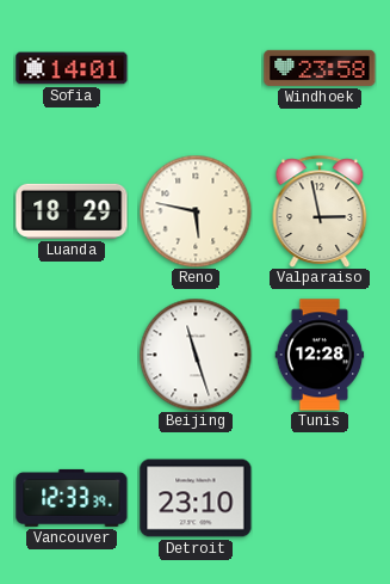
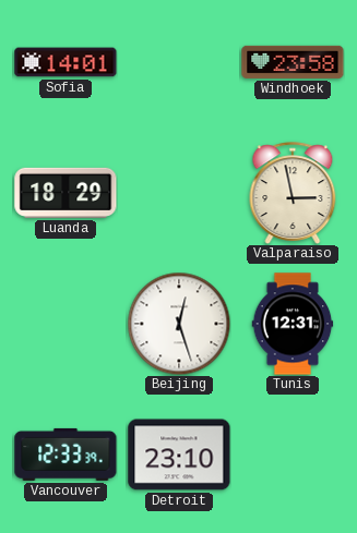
Reno: 5:47 -> none (196, 211)
Beijing: 11:27 -> 12:27 (179, 324)
Tunis: 12:28 -> 12:31 (293, 324)
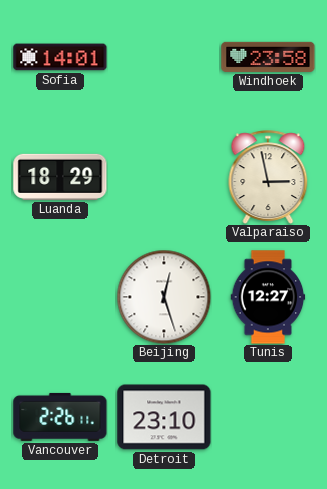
Tunis: 12:31 -> 12:27 (268, 297)
Vancouver: 12:33 -> 2:26 (60, 417)
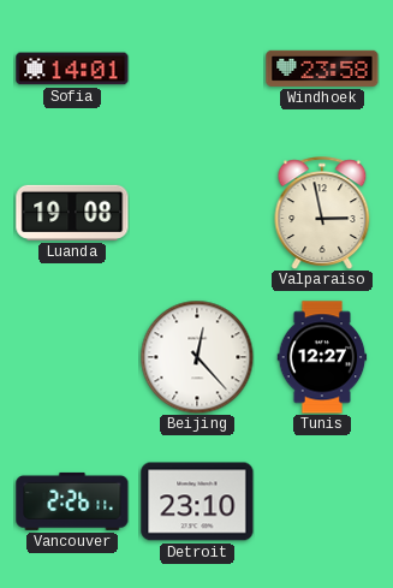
Luanda: 18:29 -> 19:08 (72, 213)
Beijing: 12:27 -> 12:23 (197, 357)
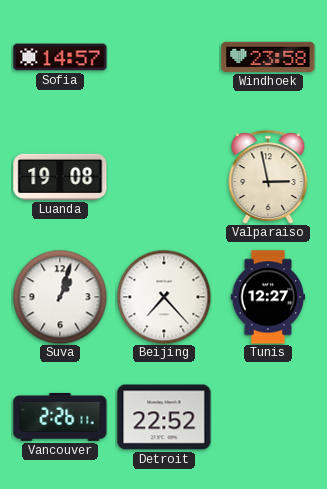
Sofia: 14:01 -> 14:57 (60, 57)
Suva: none -> 1:03 (60, 297)
Beijing: 12:23 -> 7:23 (164, 297)
Detroit: 23:10 -> 22:52 (164, 417)
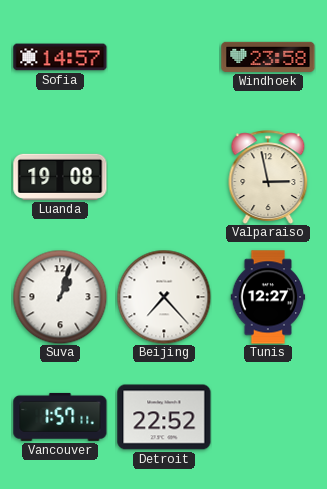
Vancouver: 2:26 -> 1:57 (60, 417)
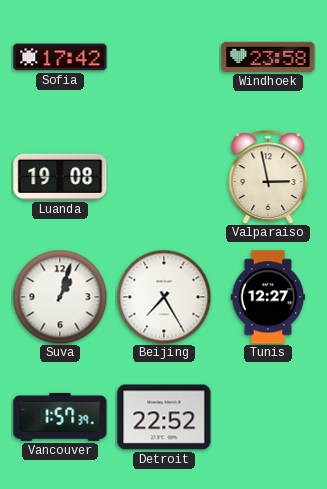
Sofia: 14:57 -> 17:42 (60, 57)
Beijing: 7:23 -> 7:25 (164, 297)
Vancouver: 1:57:11 -> 1:57:39 (60, 417)
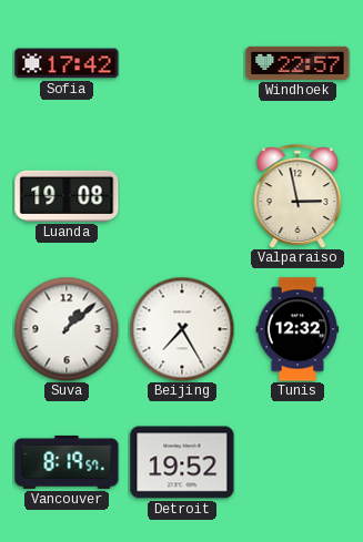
Windhoek: 23:58 -> 22:57 (298, 63)
Suva: 1:03 -> 1:08 (67, 329)
Tunis: 12:27 -> 12:32 (298, 329)
Vancouver: 1:57 -> 8:19 (67, 462)
Detroit: 22:52 -> 19:52 (182, 462)
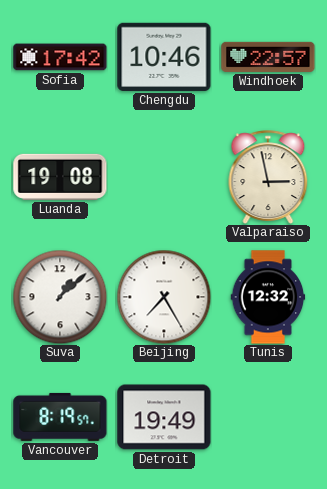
Chengdu: none -> 10:46 (164, 57)
Detroit: 19:52 -> 19:49 (164, 417)
